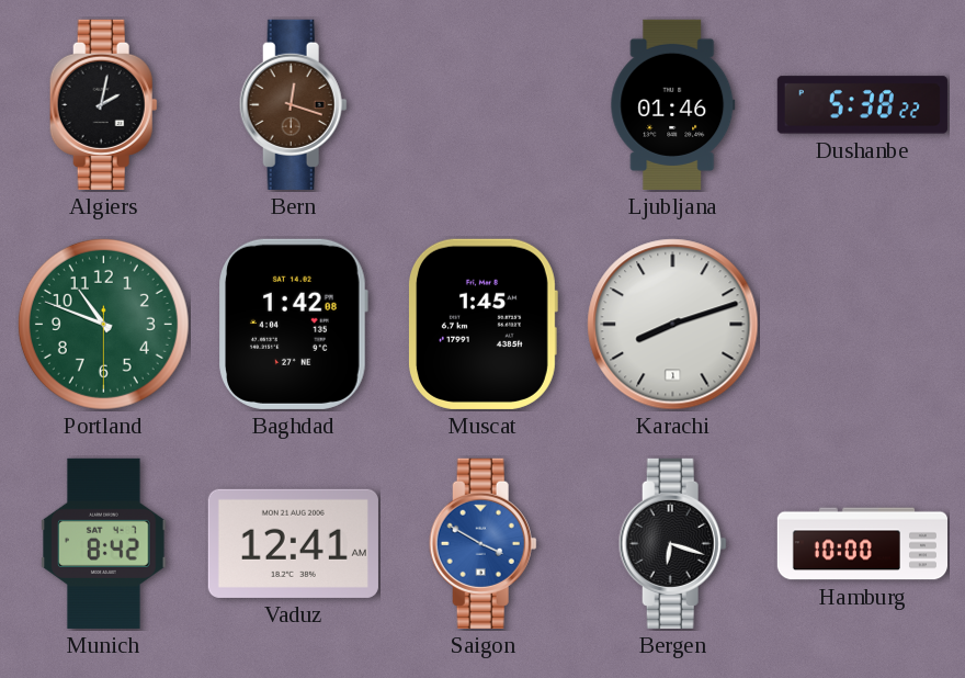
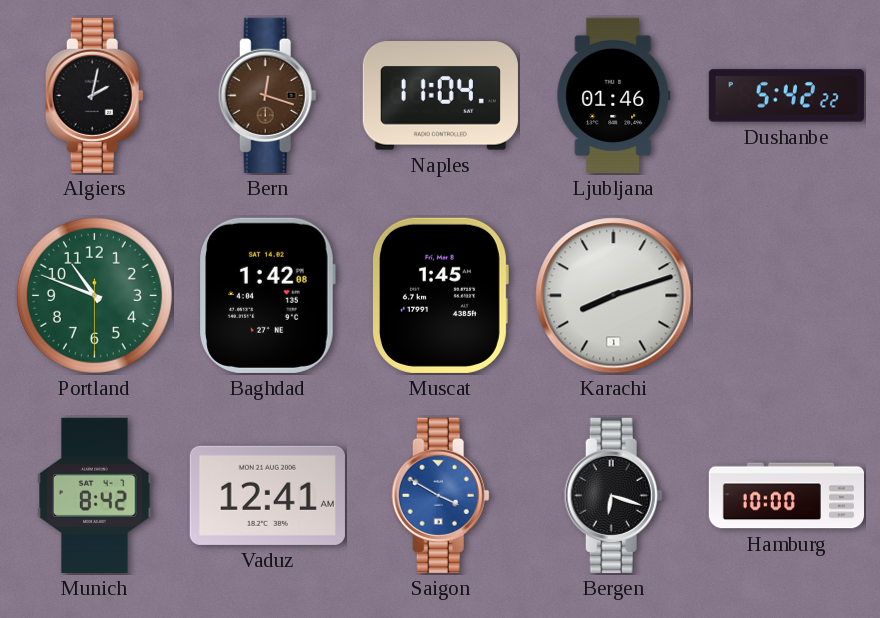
Naples: none -> 11:04 (440, 96)
Dushanbe: 5:38 -> 5:42 (786, 96)
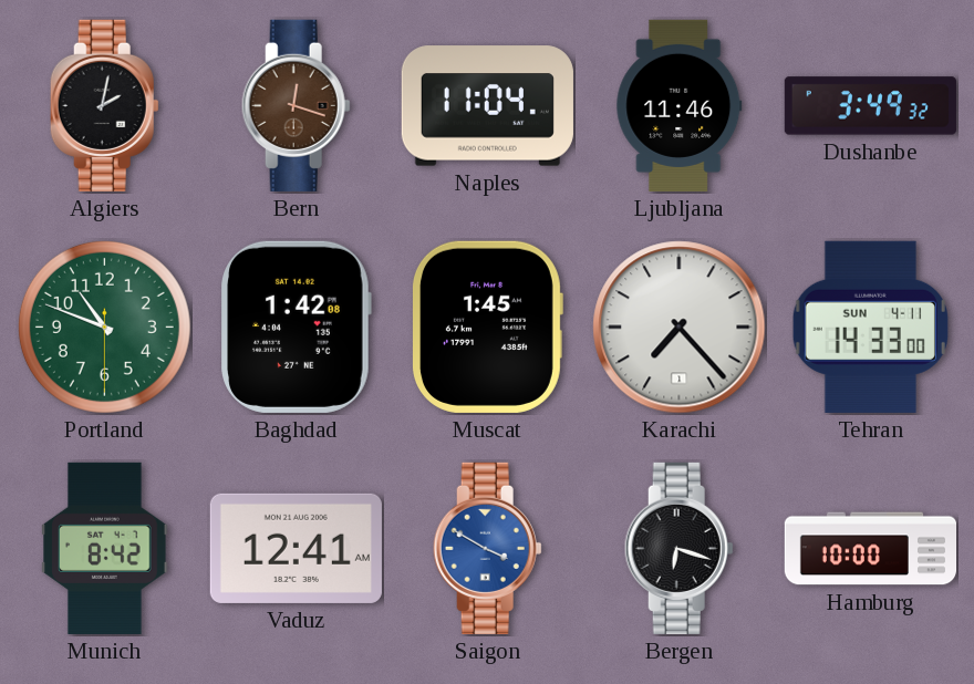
Ljubljana: 01:46 -> 11:46 (680, 105)
Dushanbe: 5:42 -> 3:49 (870, 106)
Karachi: 8:12 -> 7:23 (680, 328)
Tehran: none -> 14:33 (870, 327)
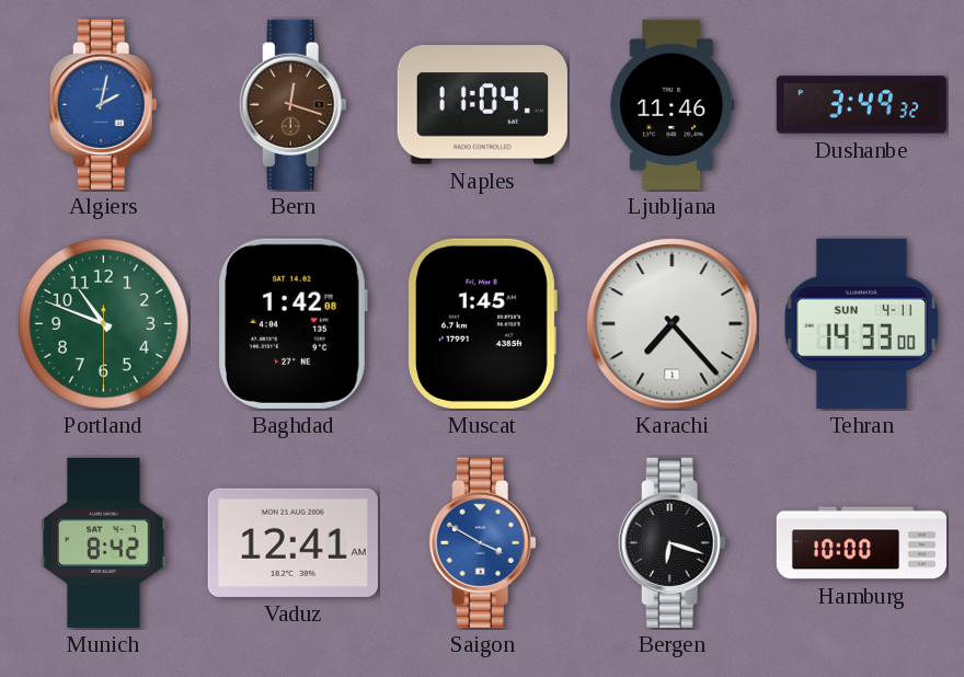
Algiers dial: black -> blue (103, 104)
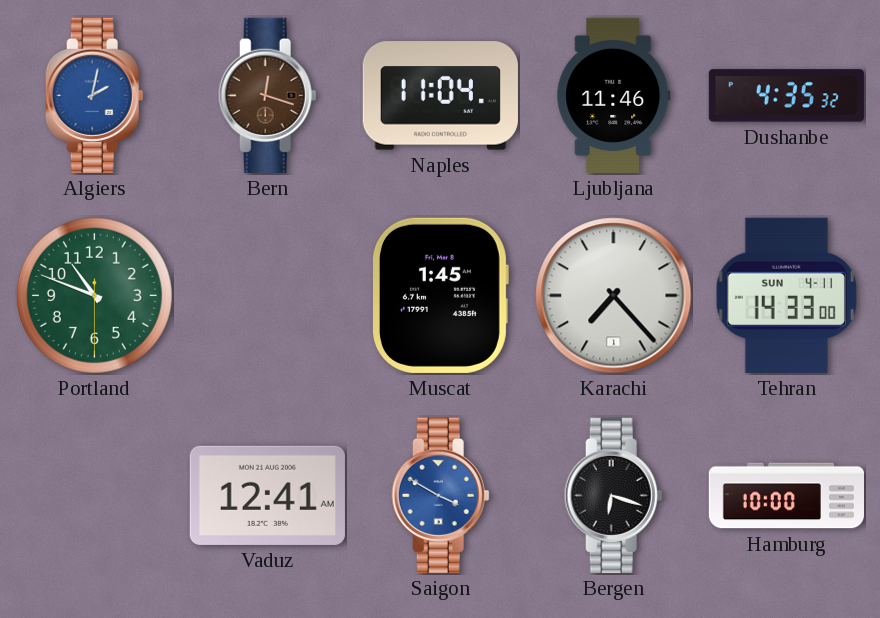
Dushanbe: 3:49 -> 4:35 (786, 96)
Baghdad: 1:42 -> none (292, 323)
Munich: 8:42 -> none (104, 542)
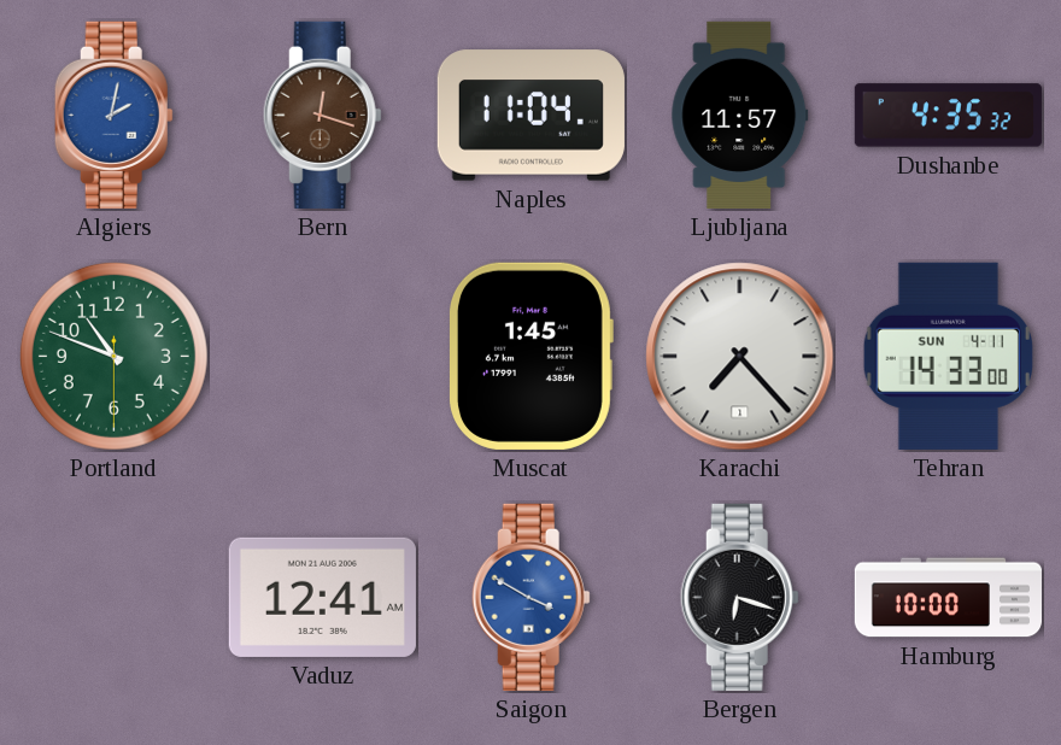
Ljubljana: 11:46 -> 11:57 (740, 115)
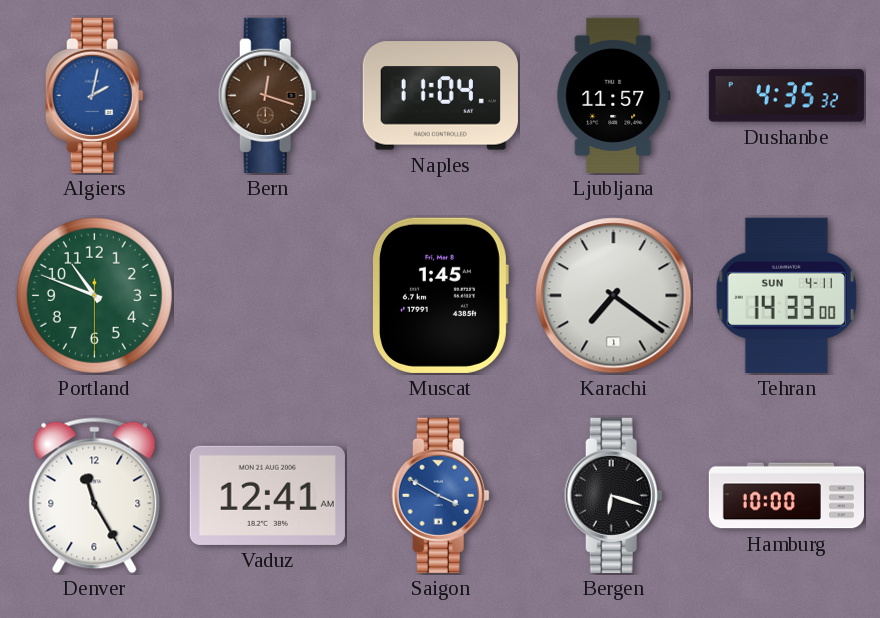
Karachi: 7:23 -> 7:21 (614, 296)
Denver: none -> 11:25 (95, 496)
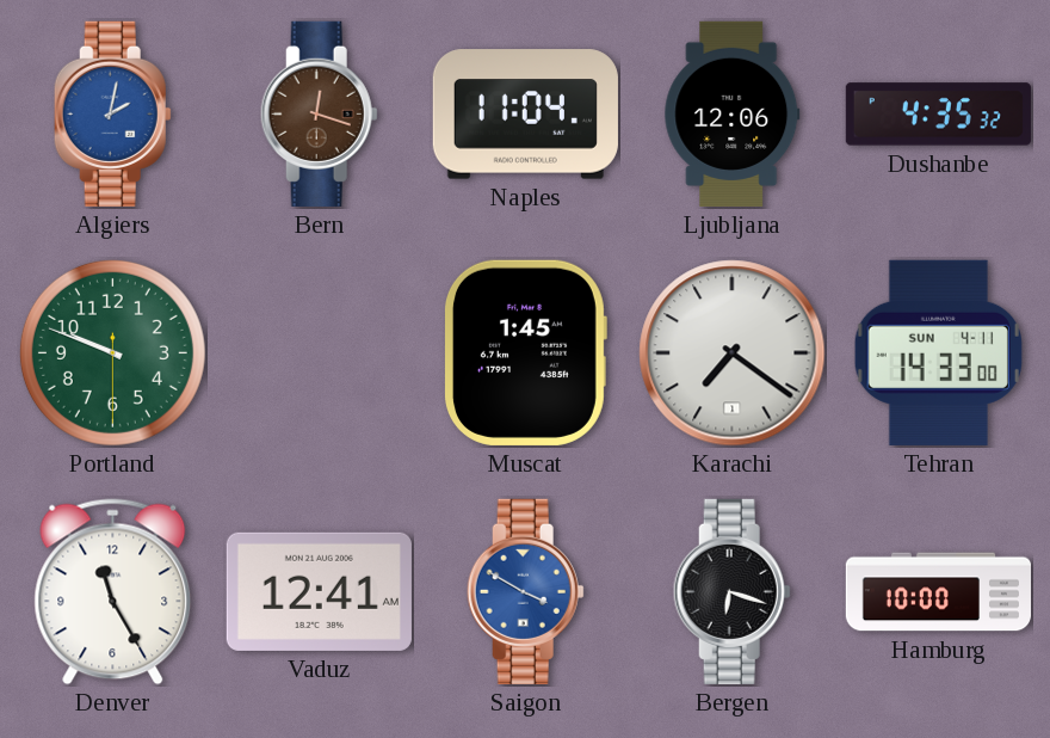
Ljubljana: 11:57 -> 12:06 (733, 113)
Portland: 10:48 -> 9:48 (112, 352)
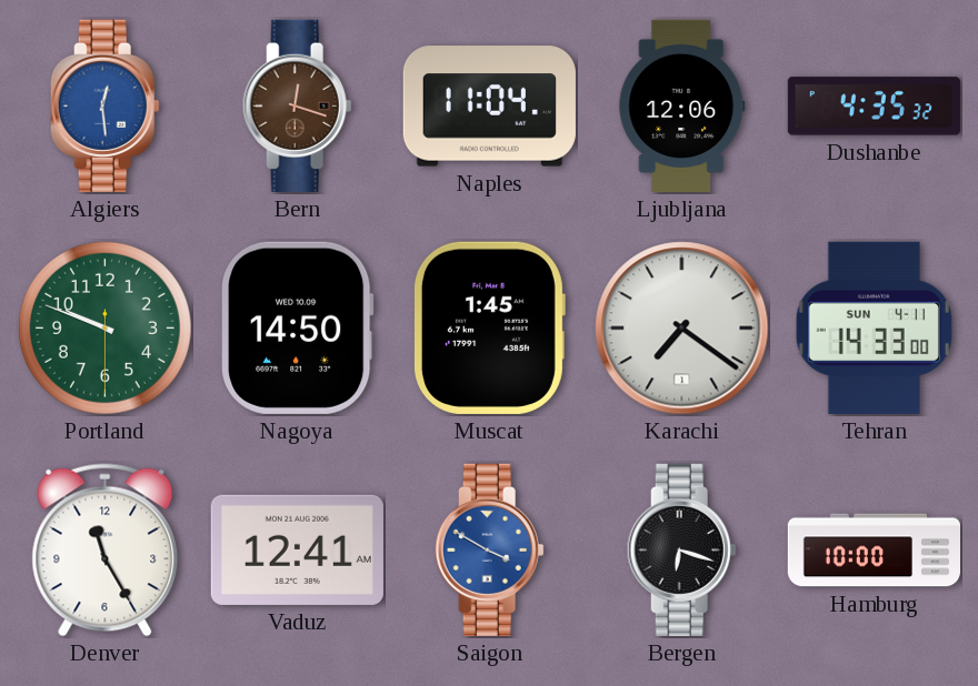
Algiers: 2:02 -> 12:29 (104, 105)
Nagoya: none -> 14:50 (298, 327)
